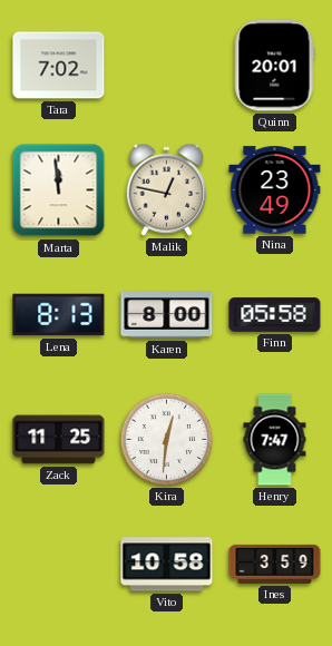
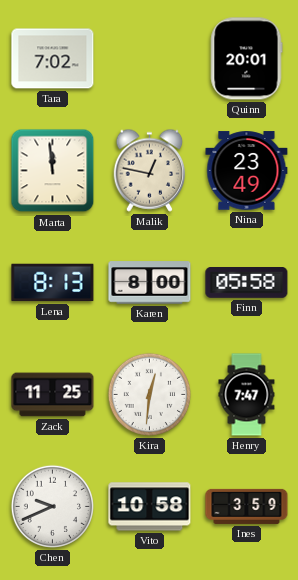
Chen: none -> 9:41 (52, 506)
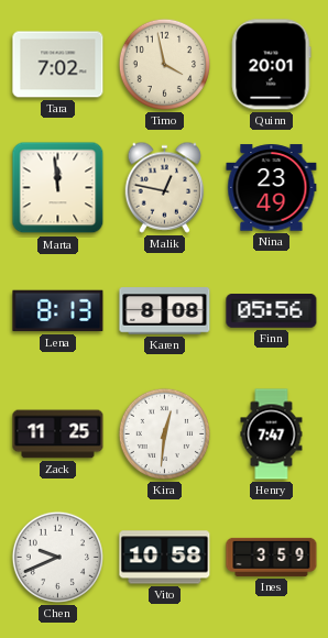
Timo: none -> 3:58 (164, 64)
Karen: 8:00 -> 8:08 (165, 311)
Finn: 05:58 -> 05:56 (272, 311)
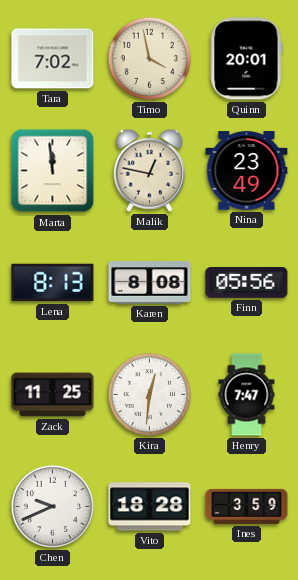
Vito: 10:58 -> 18:28 (150, 507)
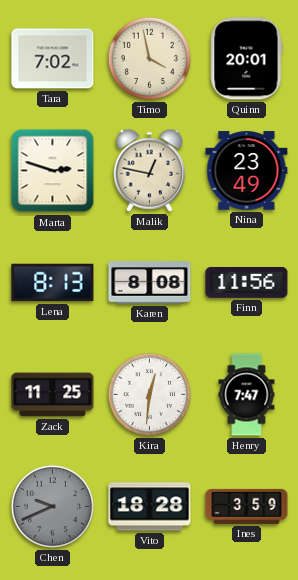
Marta: 11:59 -> 2:48 (53, 171)
Finn: 05:56 -> 11:56 (247, 283)
Chen dial: white -> grey (52, 506)
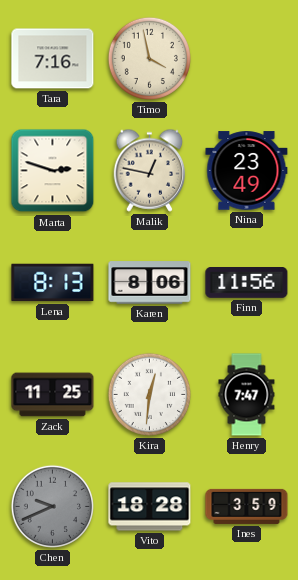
Tara: 7:02 -> 7:16 (53, 59)
Quinn: 20:01 -> none (246, 59)
Karen: 8:08 -> 8:06 (150, 283)
